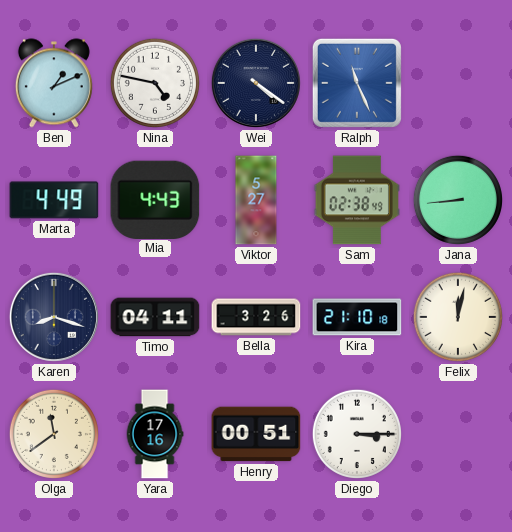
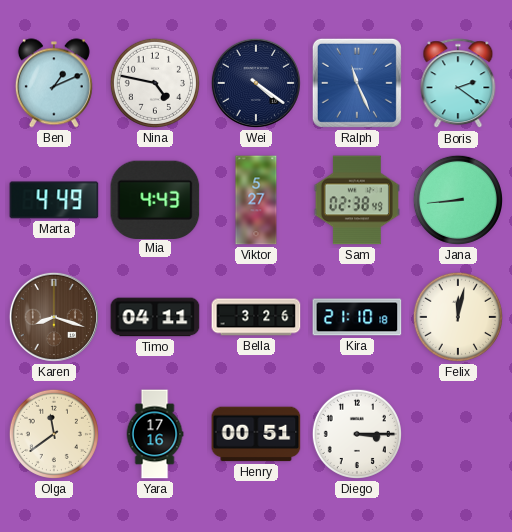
Boris: none -> 2:21 (458, 84)
Karen dial: navy -> brown (54, 317)
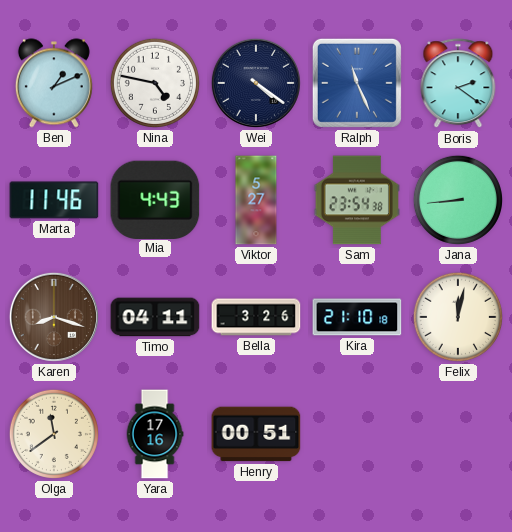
Marta: 4:49 -> 11:46 (54, 200)
Sam: 02:38 -> 23:54 (357, 200)
Diego: 3:15 -> none (357, 434)
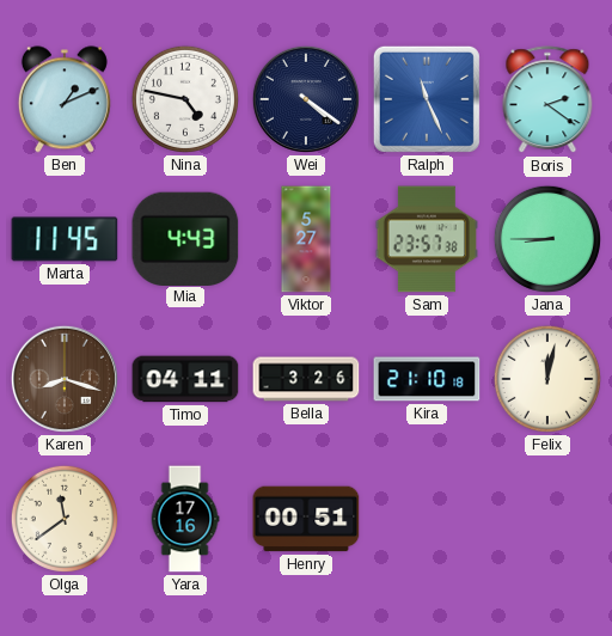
Marta: 11:46 -> 11:45 (65, 239)
Sam: 23:54 -> 23:57 (427, 239)
Jana: 8:44 -> 8:45 (547, 239)
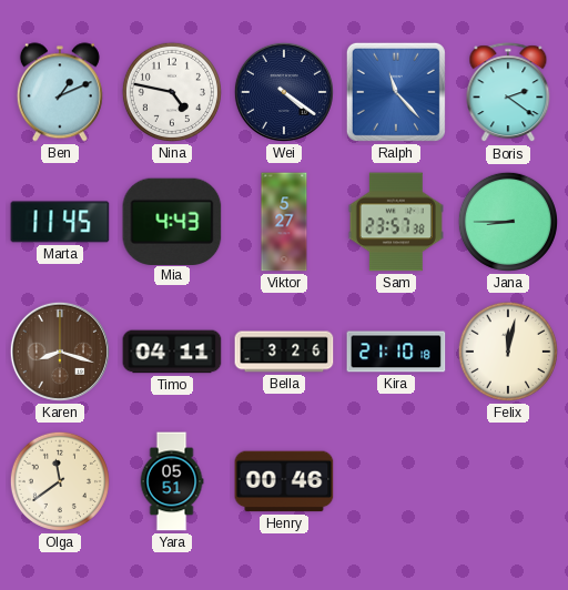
Ralph: 11:26 -> 11:23 (396, 92)
Yara: 17:16 -> 05:51 (172, 481)
Henry: 00:51 -> 00:46 (284, 481)
